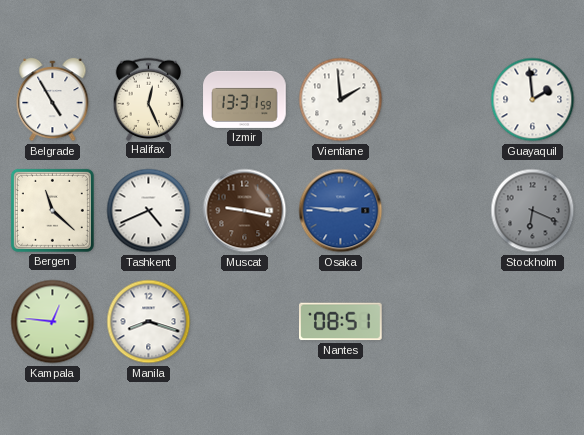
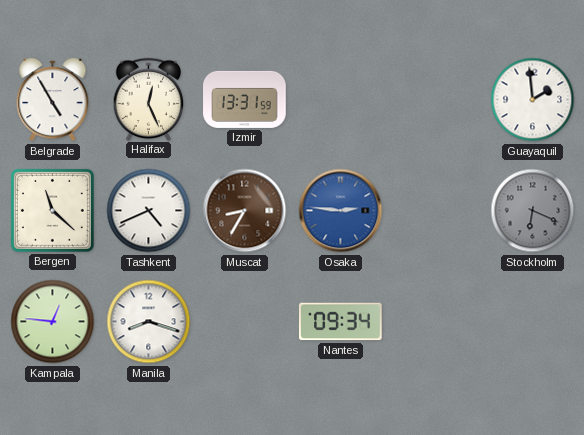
Vientiane: 1:59 -> none (341, 100)
Muscat: 9:17 -> 8:35 (245, 211)
Nantes: 08:51 -> 09:34 (341, 322)
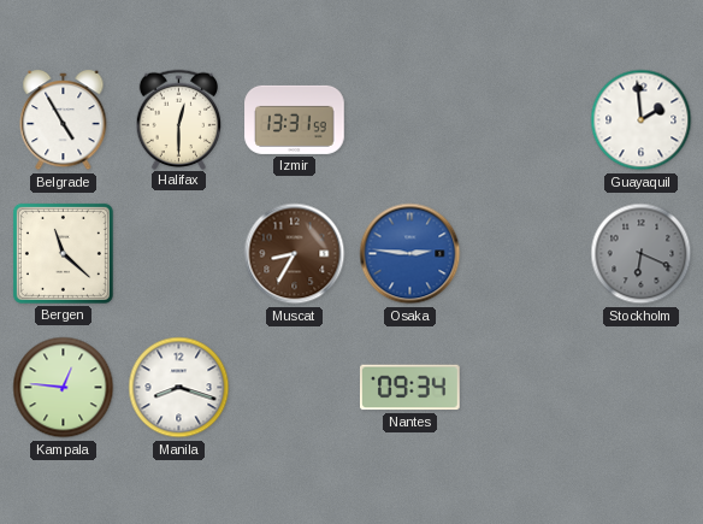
Halifax: 12:26 -> 12:30 (179, 119)
Tashkent: 4:41 -> none (149, 211)
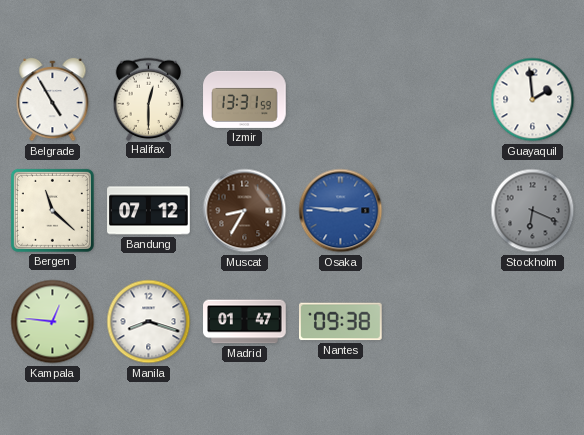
Bandung: none -> 07:12 (149, 211)
Madrid: none -> 01:47 (245, 322)
Nantes: 09:34 -> 09:38 (341, 322)
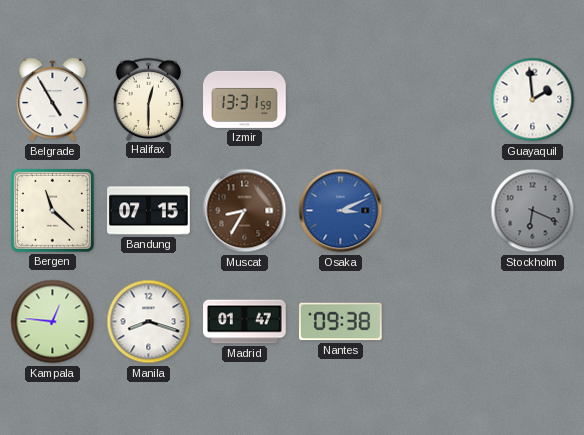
Bandung: 07:12 -> 07:15 (149, 211)
Osaka: 2:46 -> 3:11 (341, 211)
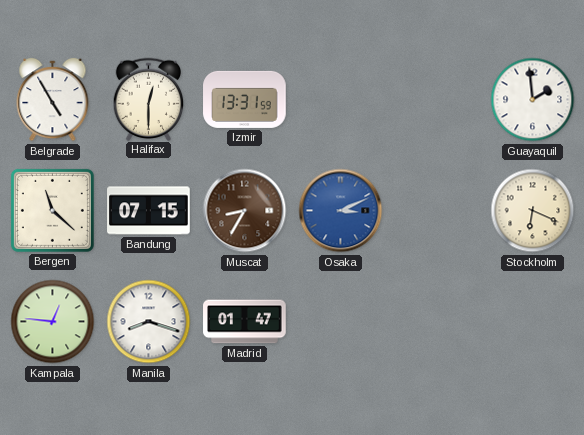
Stockholm dial: grey -> cream (533, 211)
Nantes: 09:38 -> none (341, 322)
